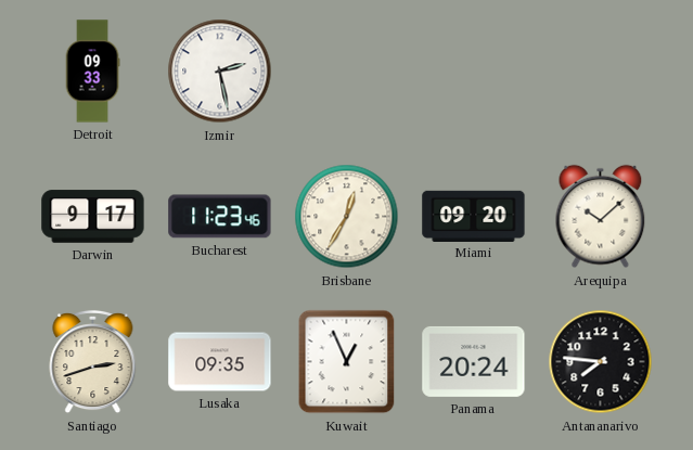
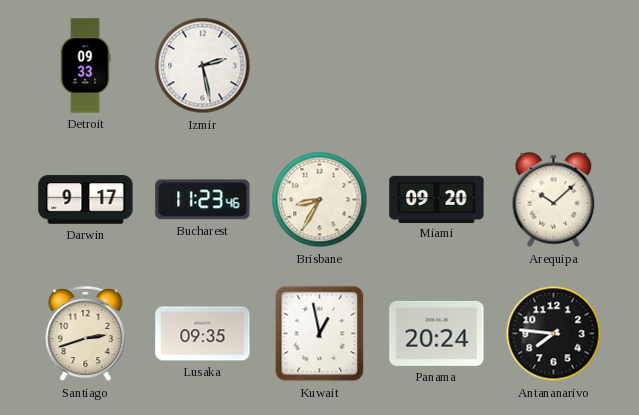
Brisbane: 12:35 -> 8:35 (320, 200)
Kuwait: 12:56 -> 12:58 (320, 334)
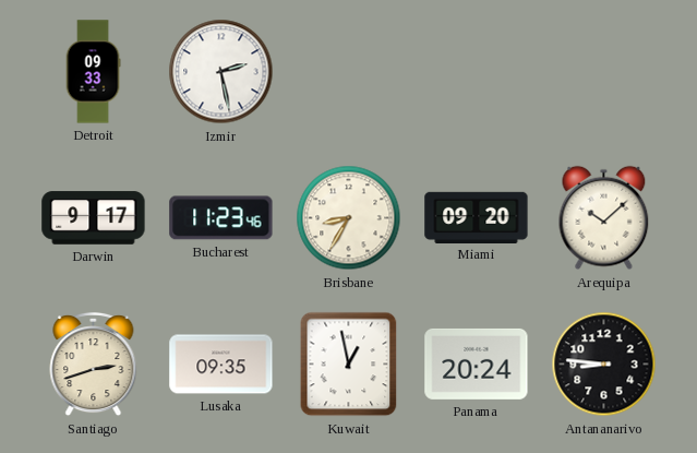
Antananarivo: 7:46 -> 8:46 (604, 365)
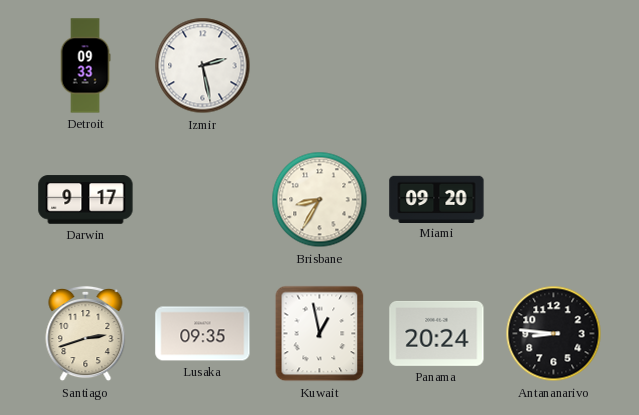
Bucharest: 11:23 -> none (221, 218)
Arequipa: 10:08 -> none (604, 218)
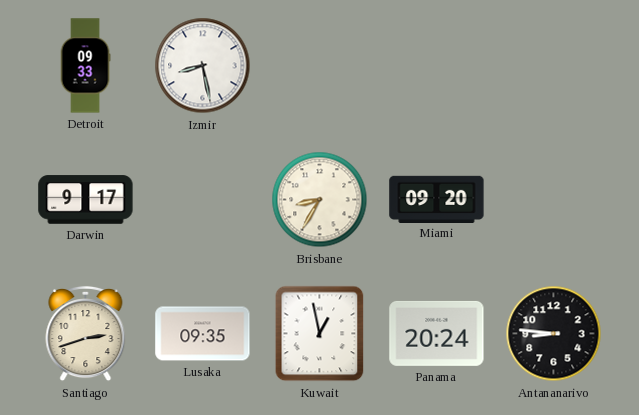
Izmir: 2:28 -> 8:28 (203, 66)
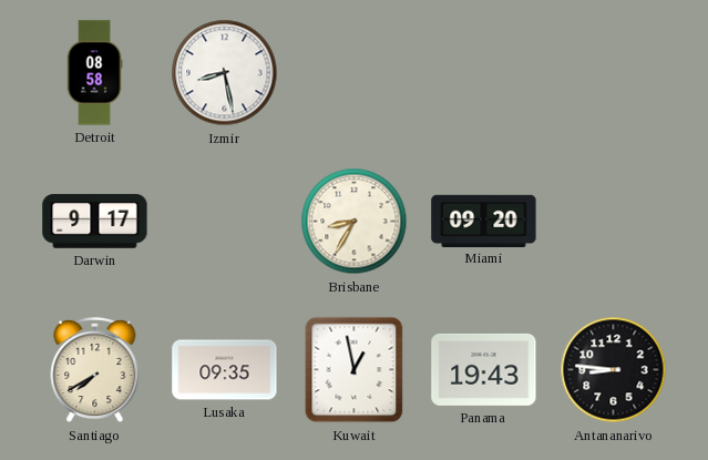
Detroit: 09:33 -> 08:58 (94, 73)
Santiago: 2:42 -> 7:40 (95, 370)
Panama: 20:24 -> 19:43 (484, 369)
